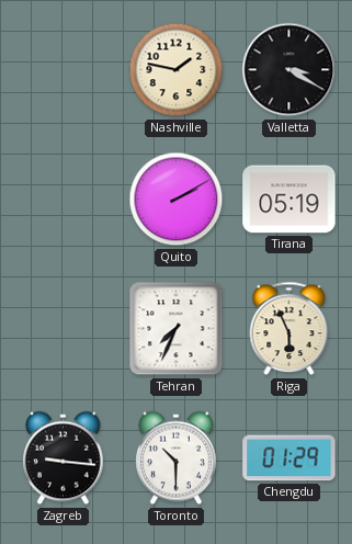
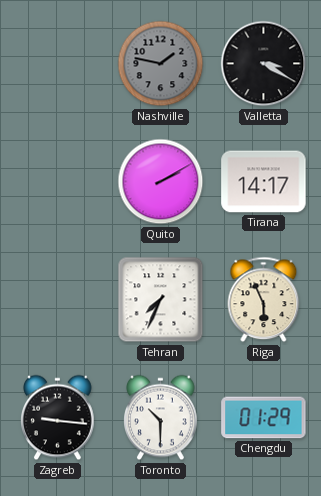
Nashville dial: cream -> grey (161, 64)
Tirana: 05:19 -> 14:17 (264, 182)
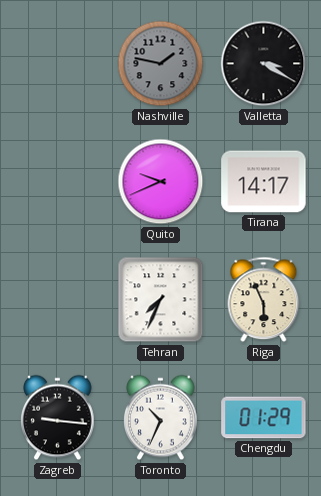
Quito: 2:10 -> 9:41 (161, 182)
Toronto: 10:30 -> 10:34 (161, 418)
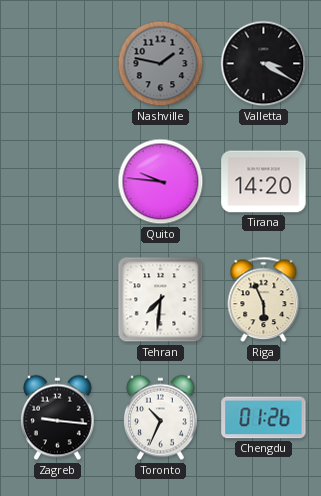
Quito: 9:41 -> 9:46 (161, 182)
Tirana: 14:17 -> 14:20 (264, 182)
Tehran: 7:34 -> 7:31 (161, 300)
Chengdu: 01:29 -> 01:26 (264, 418)
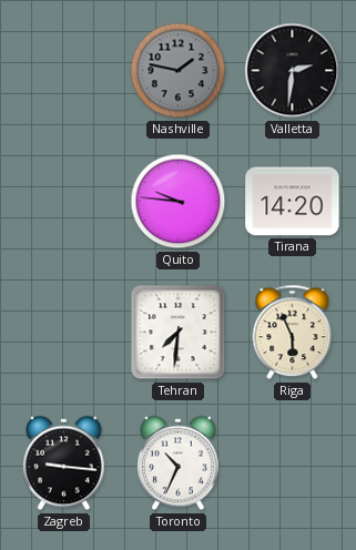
Valletta: 3:20 -> 2:31 (293, 71)
Chengdu: 01:26 -> none (264, 418)
